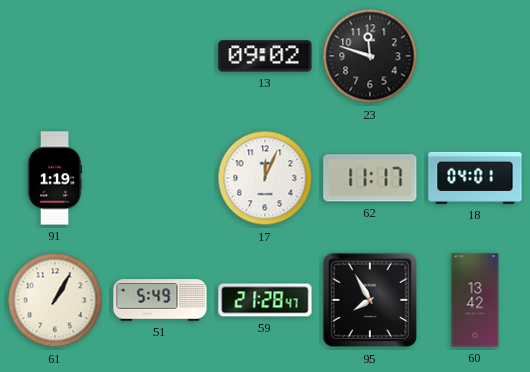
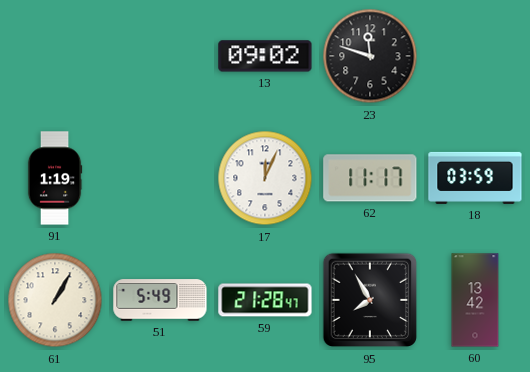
18: 04:01 -> 03:59 (475, 178)
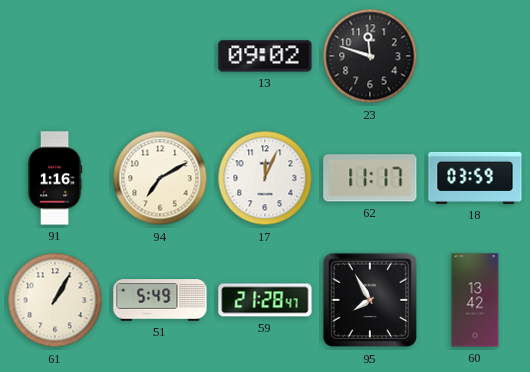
91: 1:19 -> 1:16 (55, 178)
94: none -> 7:10 (160, 178)
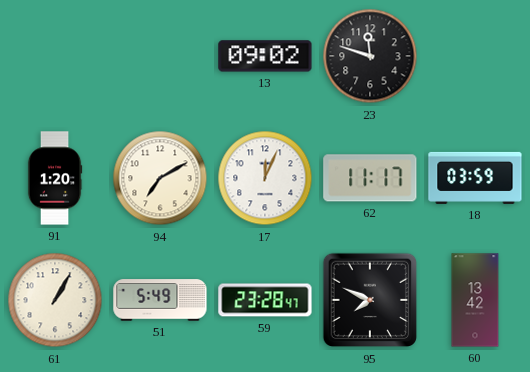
91: 1:16 -> 1:20 (55, 178)
59: 21:28 -> 23:28 (265, 300)
95: 7:55 -> 7:49 (370, 300)
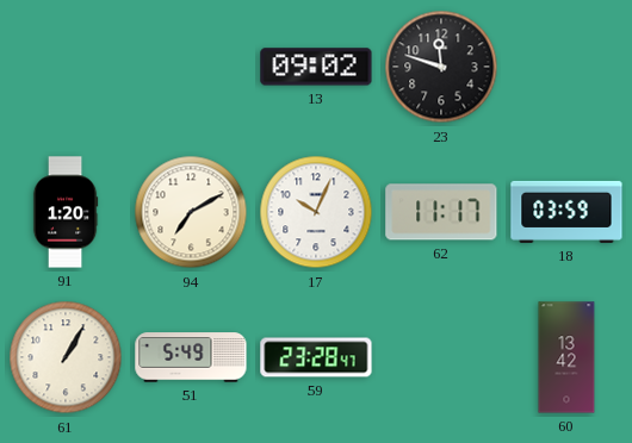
17: 12:04 -> 10:04 (316, 212)
95: 7:49 -> none (370, 300)
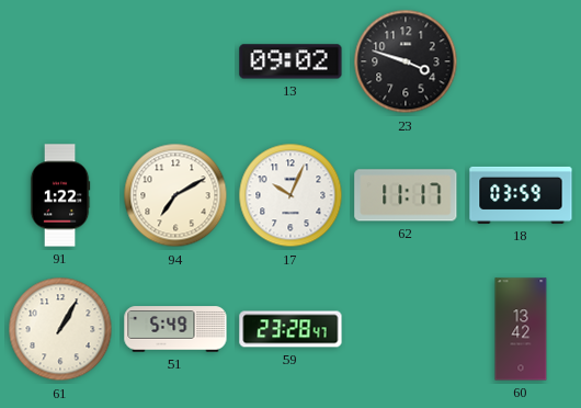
23: 11:48 -> 3:48 (406, 61)
91: 1:20 -> 1:22 (60, 195)
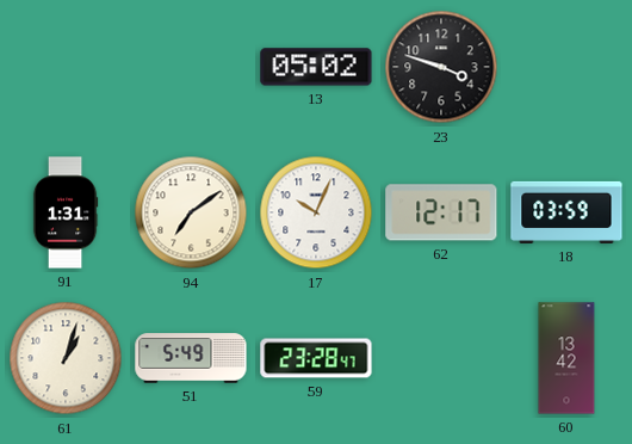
13: 09:02 -> 05:02 (316, 67)
91: 1:22 -> 1:31 (66, 212)
94: 7:10 -> 7:09 (191, 212)
62: 11:17 -> 12:17 (441, 212)
61: 1:05 -> 1:03 (66, 358)
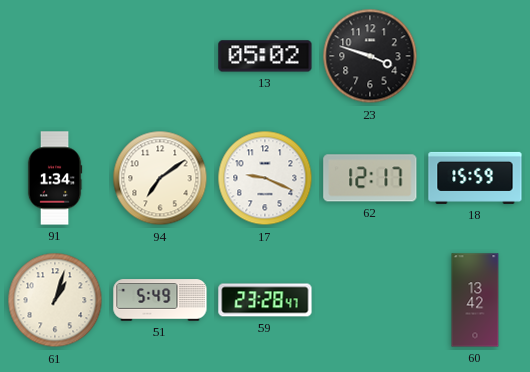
91: 1:31 -> 1:34 (55, 178)
17: 10:04 -> 9:19 (265, 178)
18: 03:59 -> 15:59 (475, 178)
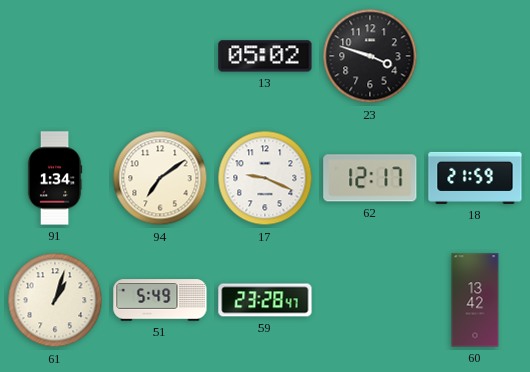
18: 15:59 -> 21:59 (475, 178)
